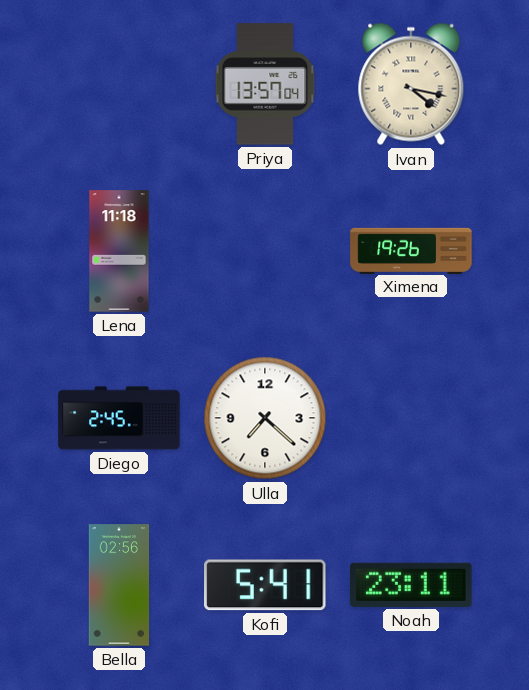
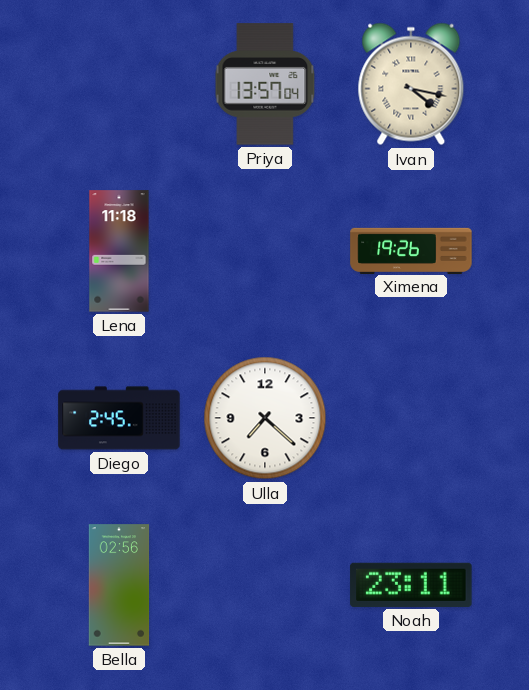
Kofi: 5:41 -> none (265, 585)
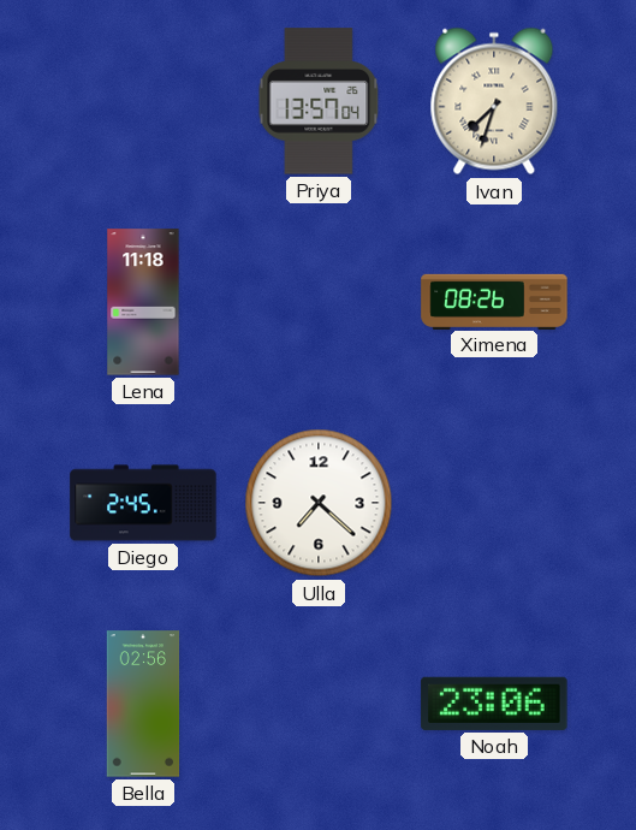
Ivan: 4:17 -> 7:33 (494, 101)
Ximena: 19:26 -> 08:26 (494, 301)
Noah: 23:11 -> 23:06 (494, 704)
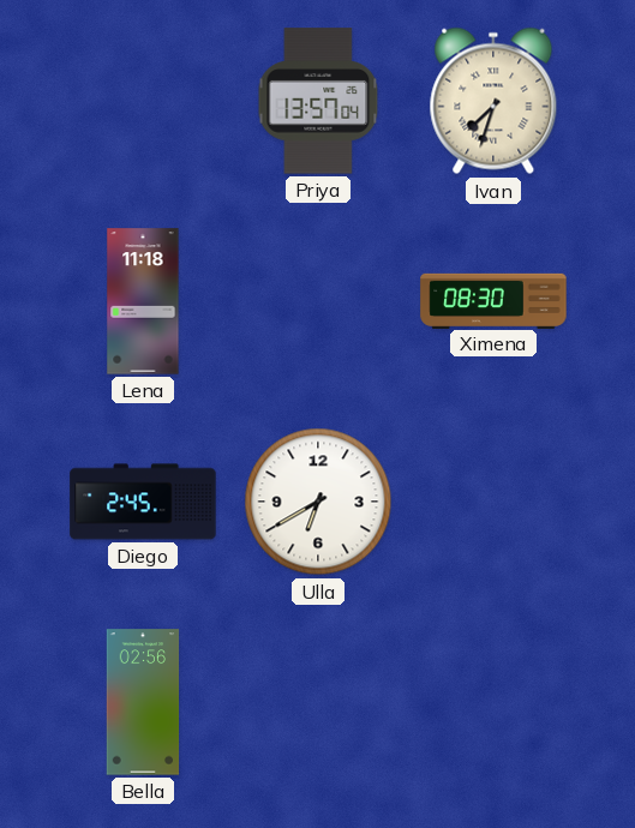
Ximena: 08:26 -> 08:30 (493, 300)
Ulla: 7:22 -> 6:40 (318, 502)
Noah: 23:06 -> none (494, 704)
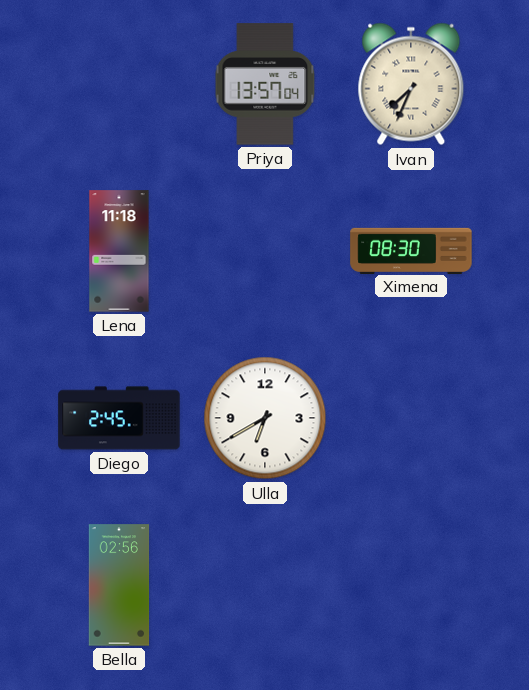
Ivan: 7:33 -> 7:34 (411, 84)
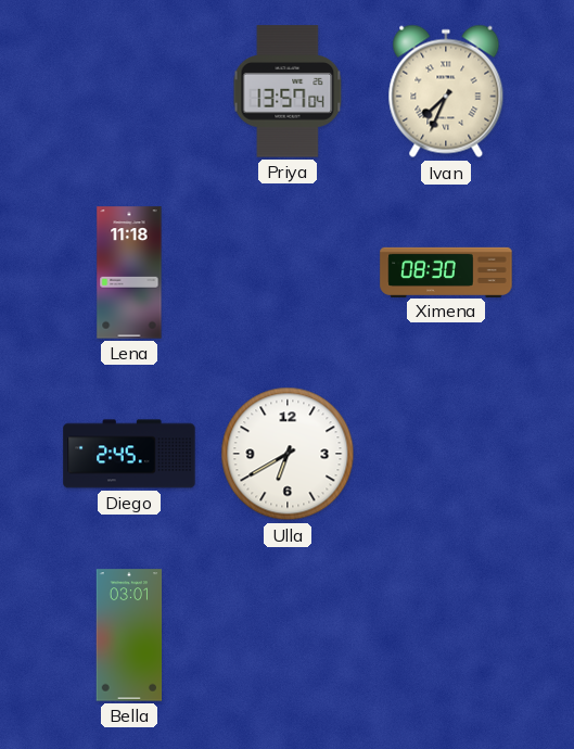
Bella: 02:56 -> 03:01 (129, 635)
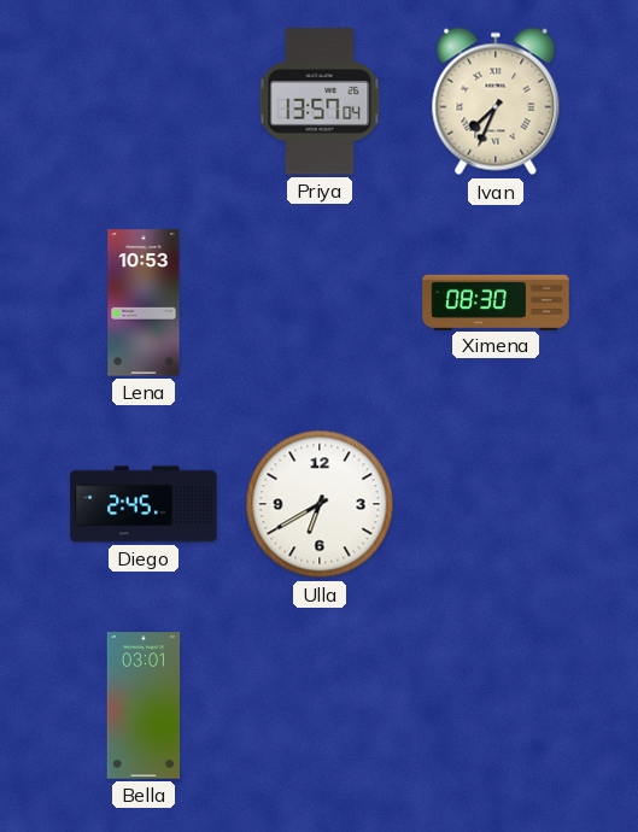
Lena: 11:18 -> 10:53 (144, 303)
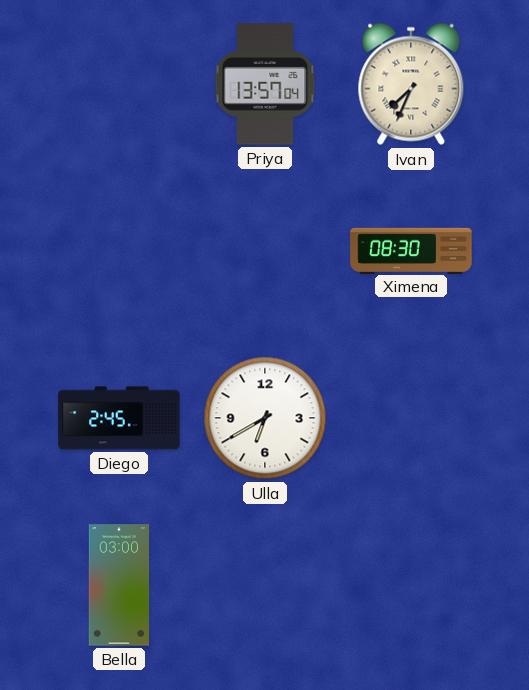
Lena: 10:53 -> none (144, 303)
Bella: 03:01 -> 03:00 (119, 585)
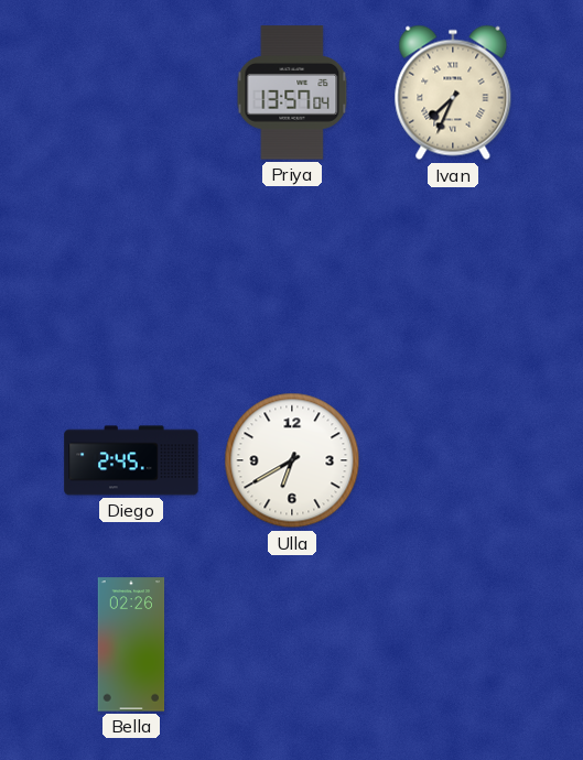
Ximena: 08:30 -> none (411, 250)
Bella: 03:00 -> 02:26 (131, 644)
